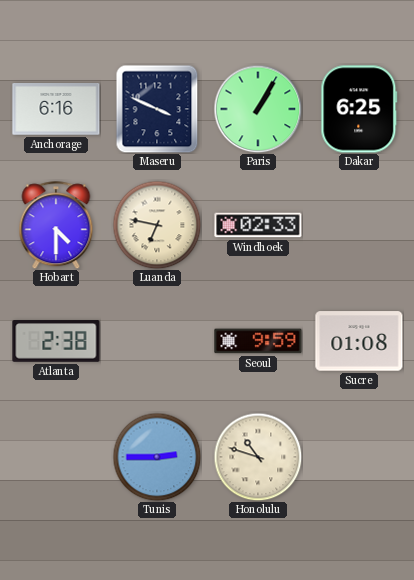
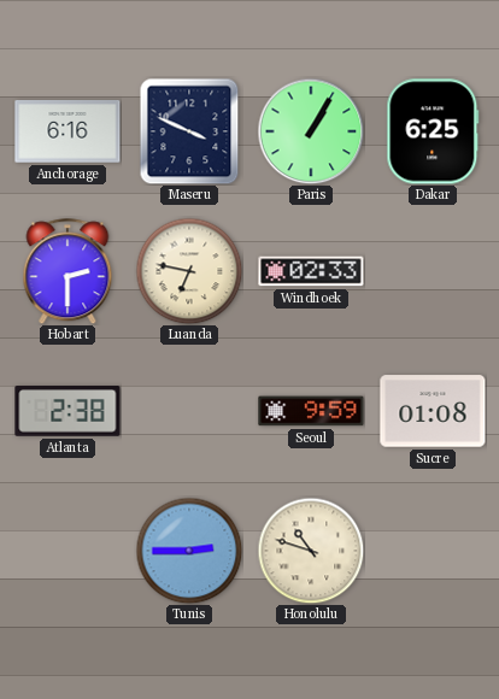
Hobart: 4:30 -> 2:30 (67, 271)
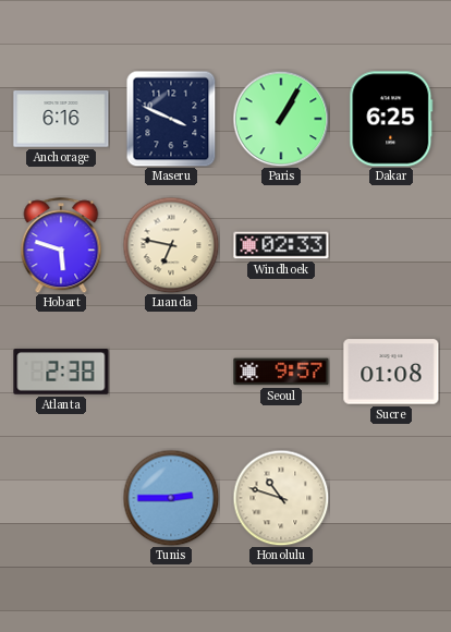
Hobart: 2:30 -> 5:48 (61, 245)
Seoul: 9:59 -> 9:57 (281, 372)
